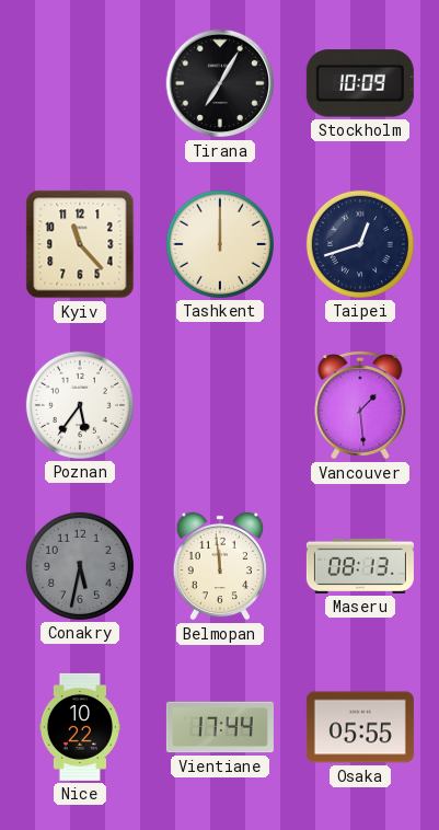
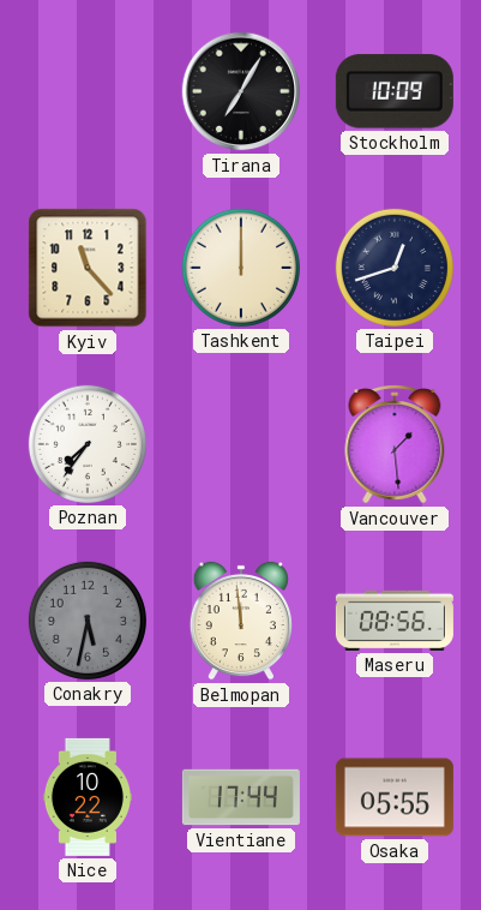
Poznan: 5:36 -> 7:36 (88, 444)
Maseru: 08:13 -> 08:56 (395, 621)
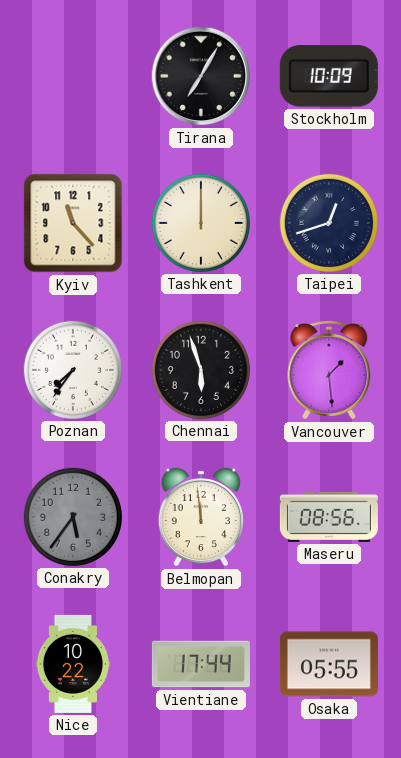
Chennai: none -> 5:57 (201, 370)
Conakry: 5:32 -> 5:36 (73, 517)
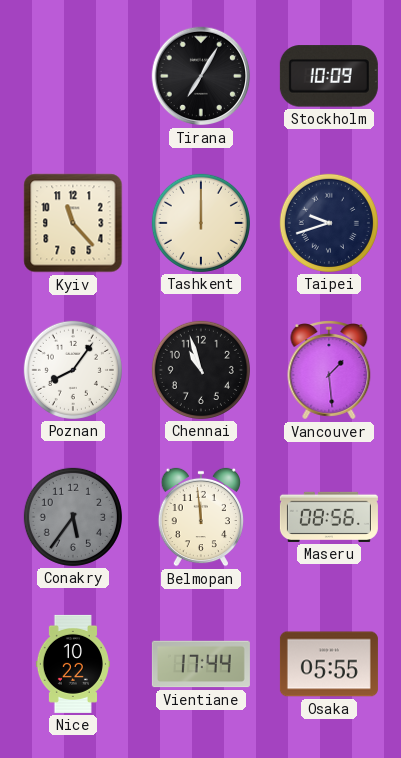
Taipei: 12:42 -> 9:42 (329, 223)
Poznan: 7:36 -> 8:06 (73, 370)
Chennai: 5:57 -> 10:57 (201, 370)
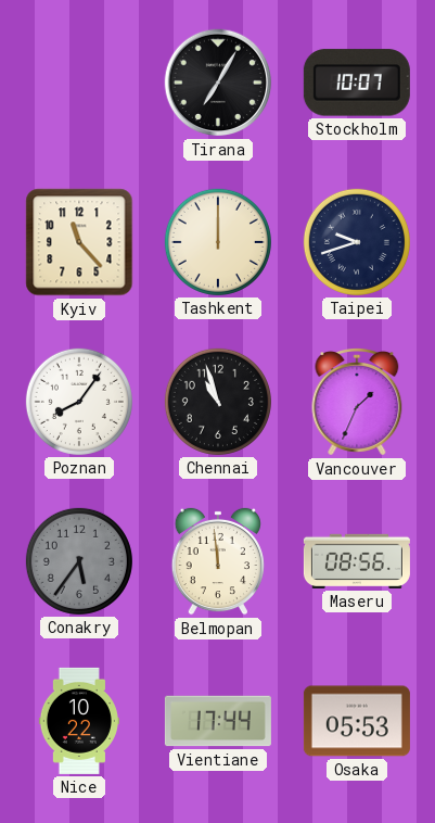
Stockholm: 10:09 -> 10:07 (357, 83)
Vancouver: 1:29 -> 1:34 (357, 403)
Osaka: 05:55 -> 05:53 (357, 721)
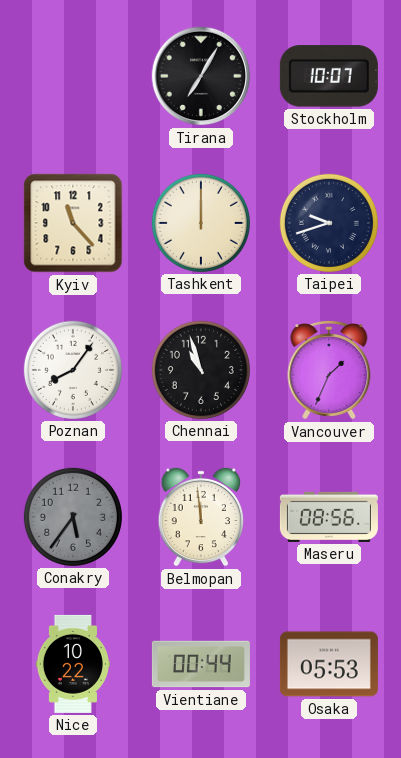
Vientiane: 17:44 -> 00:44 (201, 664)
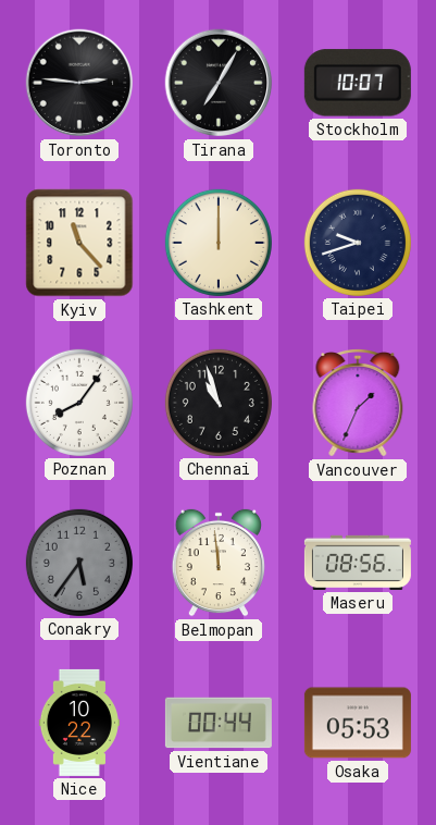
Toronto: none -> 2:46 (79, 83)
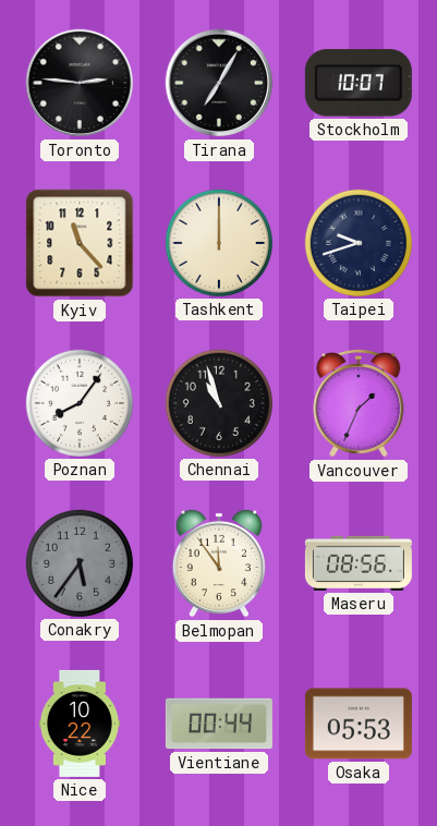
Belmopan: 11:59 -> 11:54 (218, 563)
